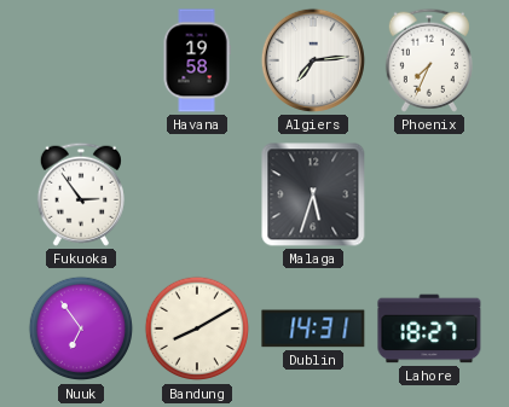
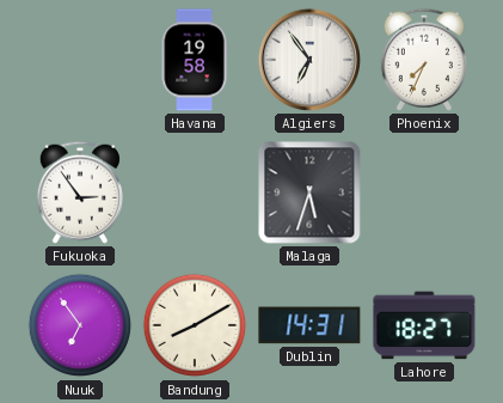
Algiers: 7:14 -> 6:54 (309, 60)
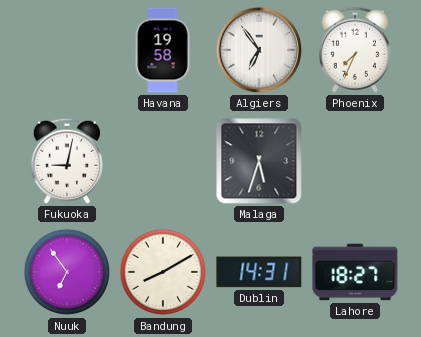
Fukuoka: 2:54 -> 9:02 (67, 161)
